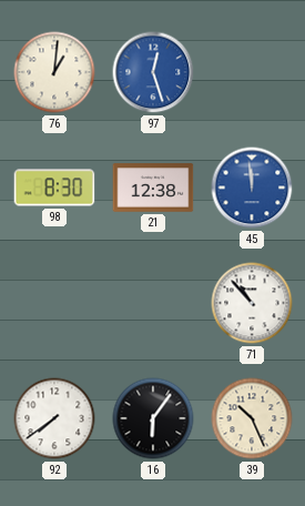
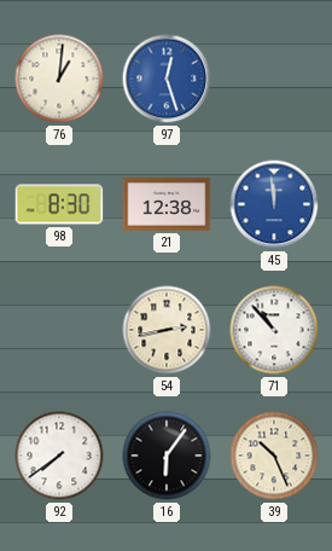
54: none -> 2:43 (167, 330)
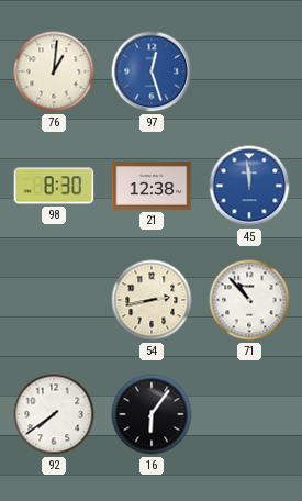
39: 10:26 -> none (274, 456)
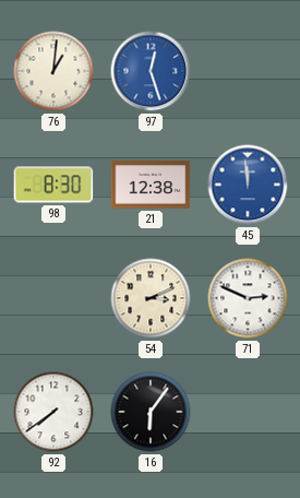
54: 2:43 -> 3:11 (151, 298)
71: 10:53 -> 2:49 (248, 298)
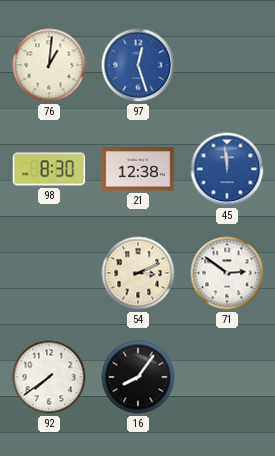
71: 2:49 -> 2:51 (227, 273)
16: 6:06 -> 8:06 (138, 377)
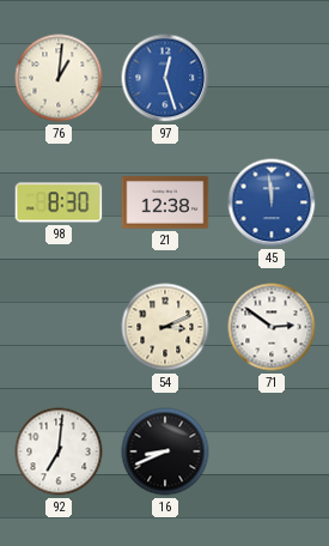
92: 7:39 -> 7:01 (59, 451)
16: 8:06 -> 8:41 (165, 451)
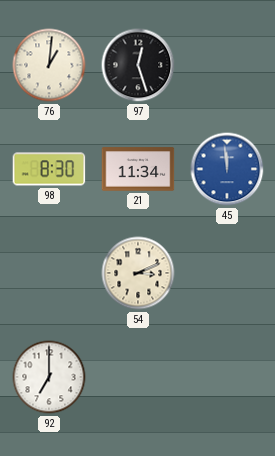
97 dial: blue -> black (138, 65)
21: 12:38 -> 11:34 (138, 169)
71: 2:51 -> none (272, 327)
92: 7:01 -> 7:00 (49, 377)
16: 8:41 -> none (165, 451)
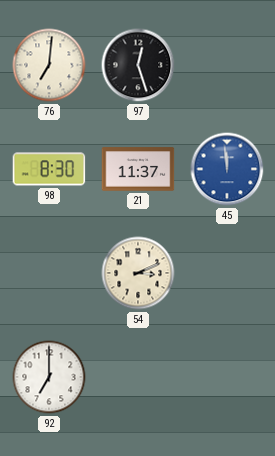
76: 1:01 -> 7:01 (49, 65)
21: 11:34 -> 11:37 (138, 169)
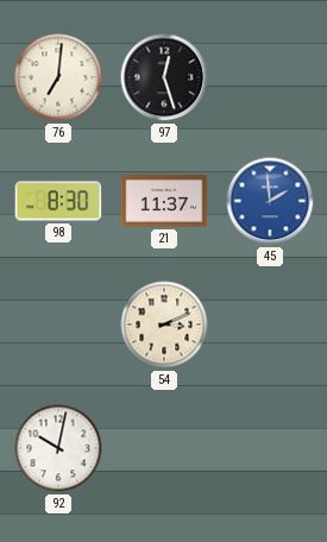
45: 11:59 -> 1:59 (270, 201)
92: 7:00 -> 10:02 (58, 448)
